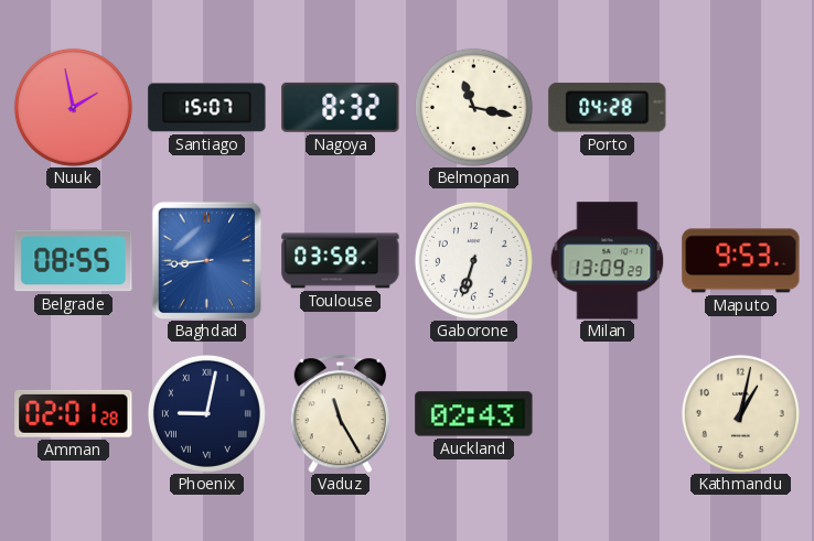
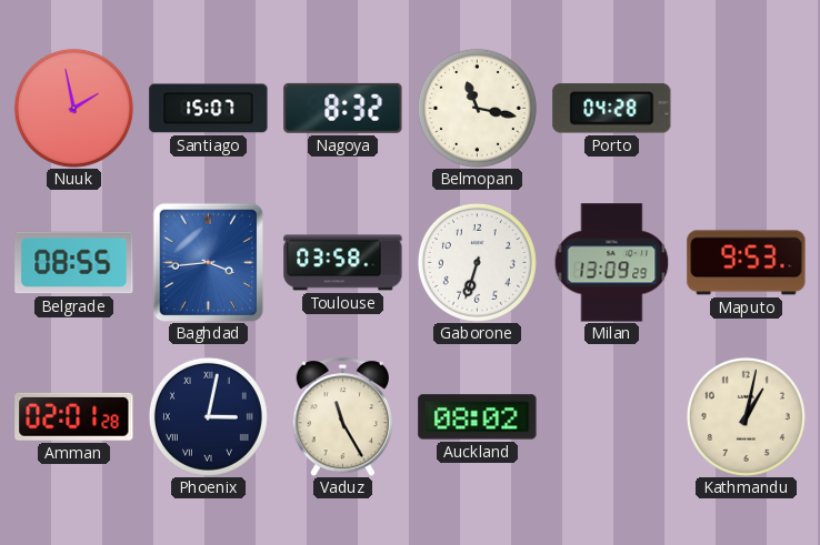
Baghdad: 8:44 -> 3:44 (209, 262)
Phoenix: 9:02 -> 3:02 (208, 416)
Auckland: 02:43 -> 08:02 (478, 417)
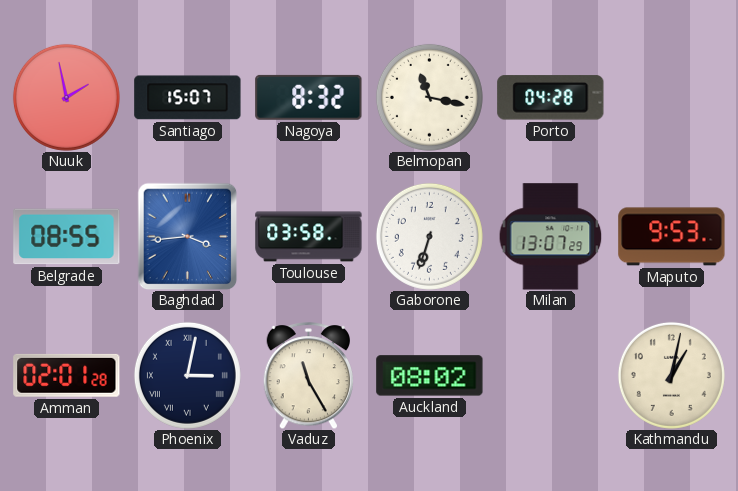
Milan: 13:09 -> 13:07 (551, 237)
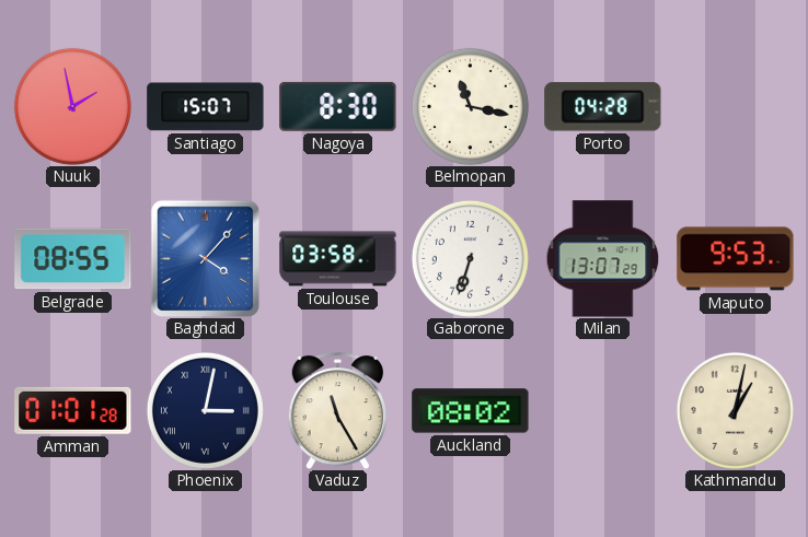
Nagoya: 8:32 -> 8:30 (338, 106)
Baghdad: 3:44 -> 4:07 (206, 258)
Amman: 02:01 -> 01:01 (73, 410)
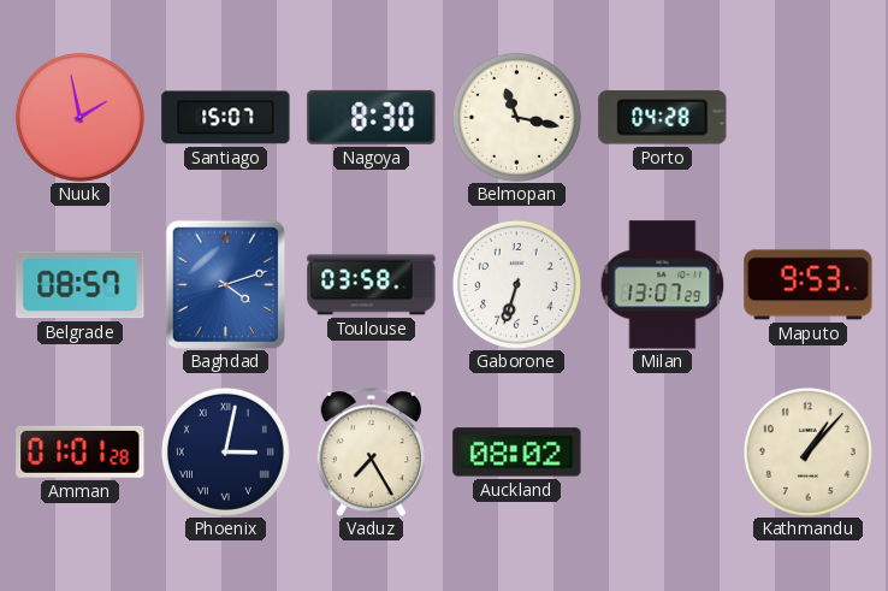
Belgrade: 08:55 -> 08:57 (81, 285)
Baghdad: 4:07 -> 4:12 (226, 284)
Vaduz: 11:25 -> 7:25 (372, 453)
Kathmandu: 1:02 -> 1:07 (807, 451)
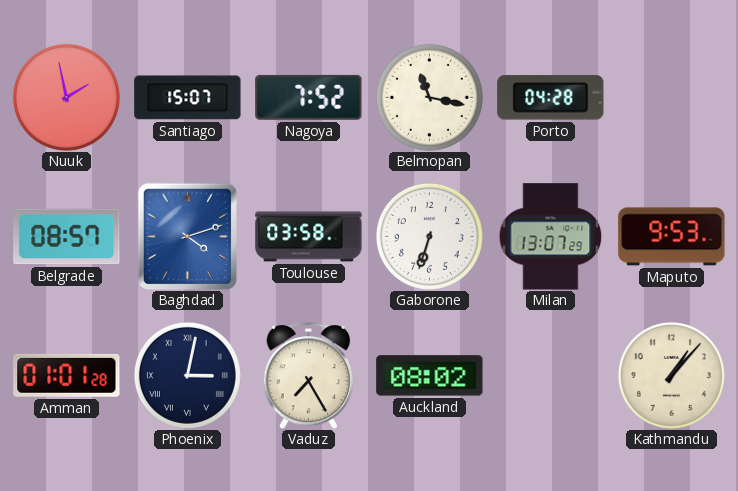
Nagoya: 8:30 -> 7:52 (309, 97)
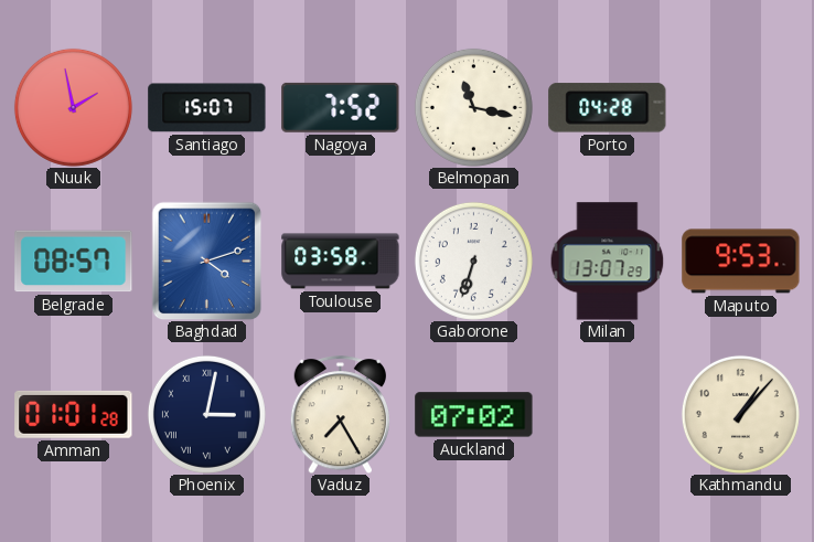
Auckland: 08:02 -> 07:02 (474, 415)
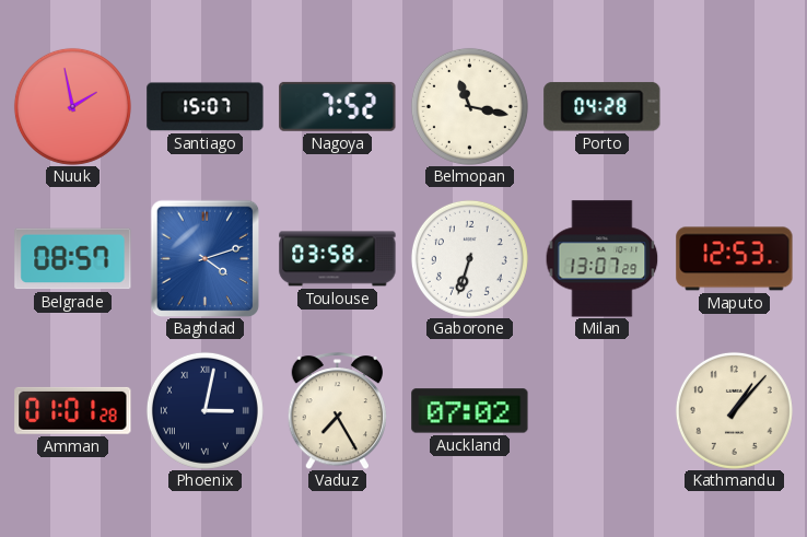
Maputo: 9:53 -> 12:53 (735, 259)
